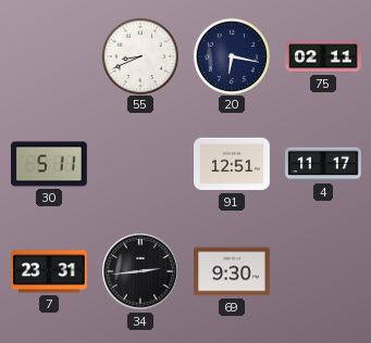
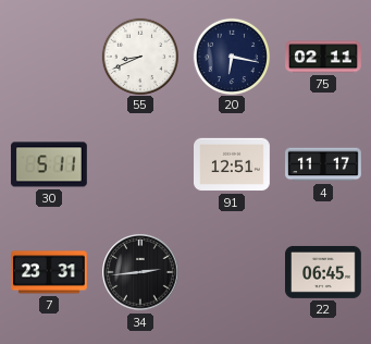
69: 9:30 -> none (233, 271)
22: none -> 06:45 (324, 272)
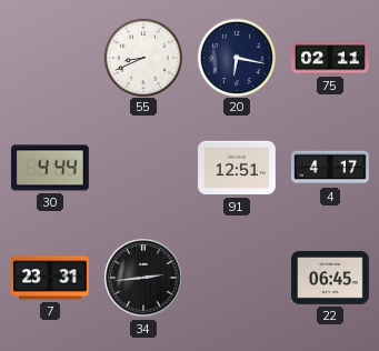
30: 5:11 -> 4:44 (50, 168)
4: 11:17 -> 4:17 (330, 168)
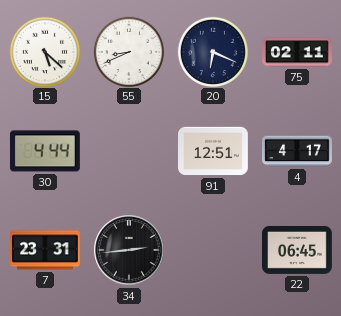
15: none -> 5:22 (44, 51)
20: 6:17 -> 6:19 (212, 51)
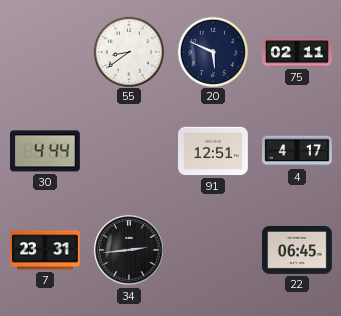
15: 5:22 -> none (44, 51)
55: 8:41 -> 8:39 (128, 51)
20: 6:19 -> 5:49 (212, 51)
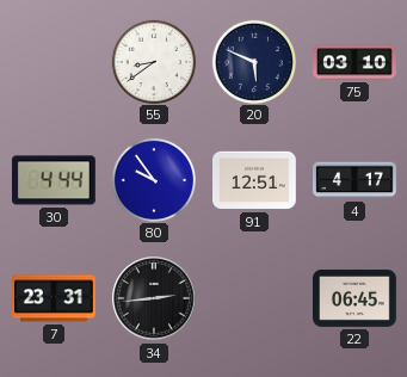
75: 02:11 -> 03:10 (356, 62)
80: none -> 9:54 (153, 179)
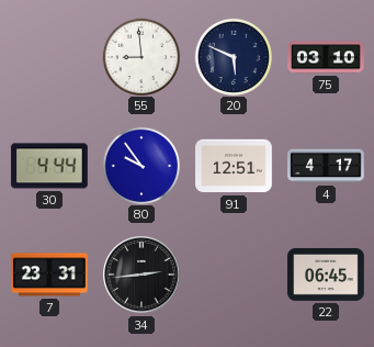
55: 8:39 -> 8:59 (140, 56)
